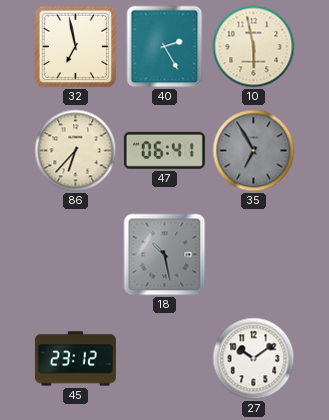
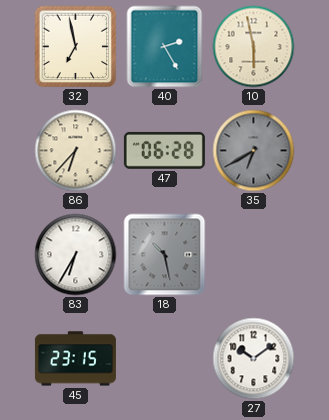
47: 06:41 -> 06:28 (164, 150)
35: 6:55 -> 6:40 (254, 151)
83: none -> 6:35 (76, 255)
45: 23:12 -> 23:15 (75, 359)
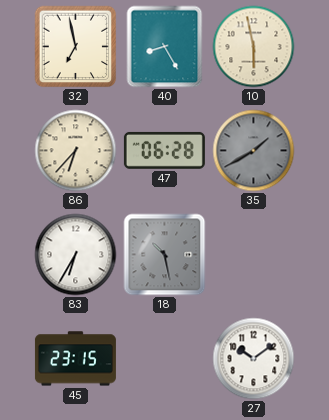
40: 2:25 -> 8:25 (165, 47)
35: 6:40 -> 1:40 (254, 151)
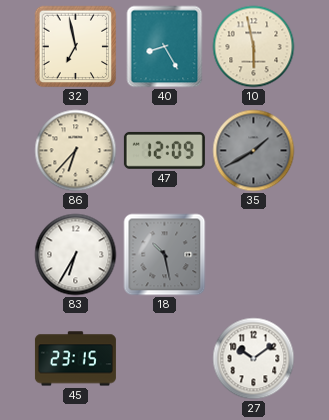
47: 06:28 -> 12:09 (164, 150)
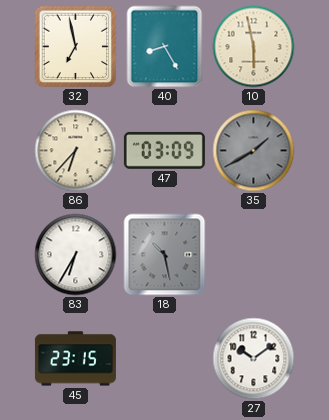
47: 12:09 -> 03:09 (164, 150)
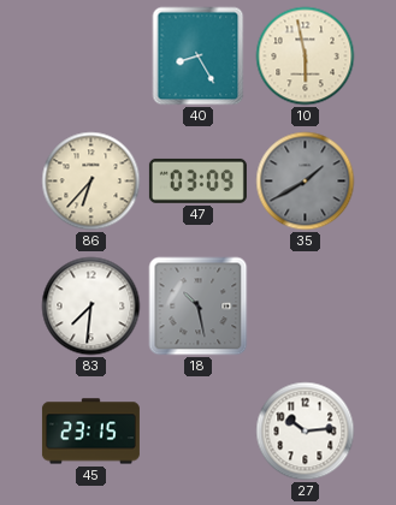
32: 6:58 -> none (76, 47)
83: 6:35 -> 7:31 (91, 307)
27: 10:09 -> 10:14 (306, 432)
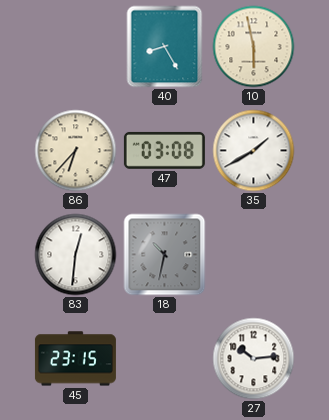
47: 03:09 -> 03:08 (164, 150)
35 dial: grey -> white (254, 151)
83: 7:31 -> 12:31 (76, 255)
18: 10:28 -> 10:32 (165, 255)
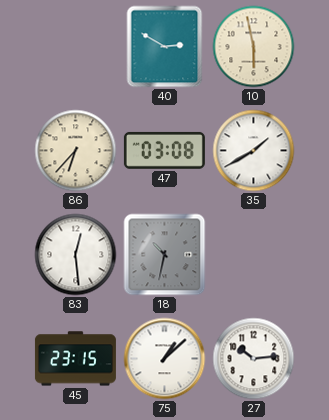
40: 8:25 -> 2:50 (165, 47)
83: 12:31 -> 12:29 (76, 255)
75: none -> 1:08 (165, 359)
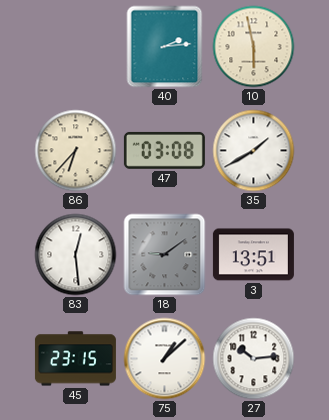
40: 2:50 -> 2:14 (165, 47)
18: 10:32 -> 9:09 (165, 255)
3: none -> 13:51 (253, 255)
